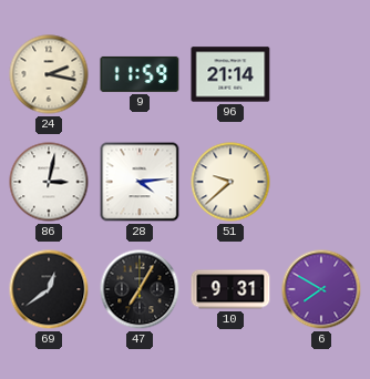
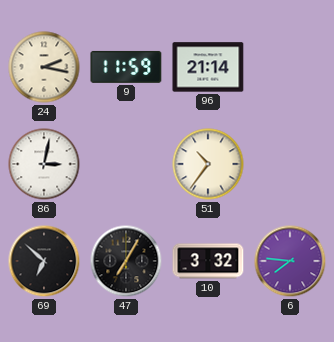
28: 4:14 -> none (140, 182)
51: 9:38 -> 10:36 (208, 164)
69: 12:39 -> 6:52 (44, 261)
10: 9:31 -> 3:32 (208, 261)
6: 7:50 -> 7:46 (290, 261)
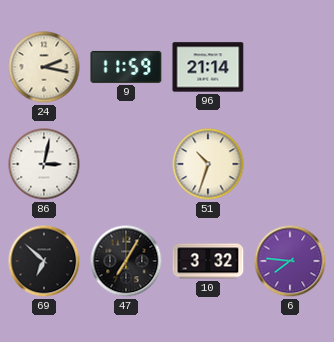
51: 10:36 -> 10:33 (208, 164)
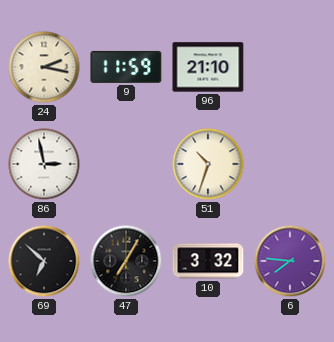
96: 21:14 -> 21:10 (208, 67)
86: 3:02 -> 2:58 (44, 164)
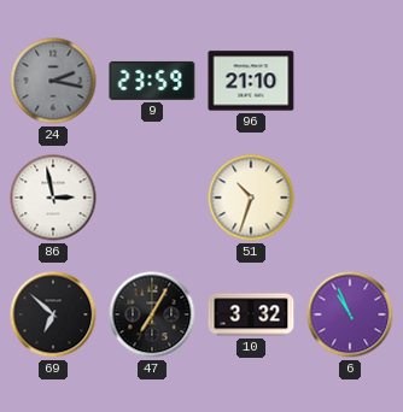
24 dial: cream -> grey (53, 81)
9: 11:59 -> 23:59 (152, 81)
6: 7:46 -> 10:56 (350, 314)
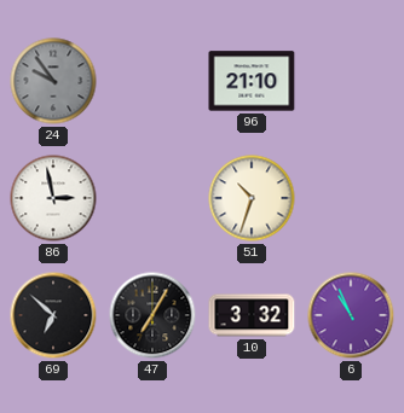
24: 2:17 -> 9:54 (53, 81)
9: 23:59 -> none (152, 81)
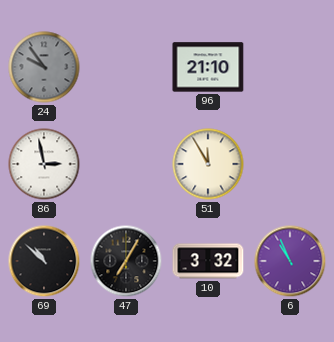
51: 10:33 -> 11:55 (208, 164)
69: 6:52 -> 10:52 (44, 261)
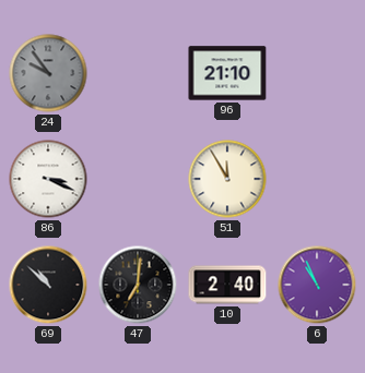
86: 2:58 -> 3:19 (48, 179)
47: 7:05 -> 7:01 (138, 285)
10: 3:32 -> 2:40 (227, 285)
